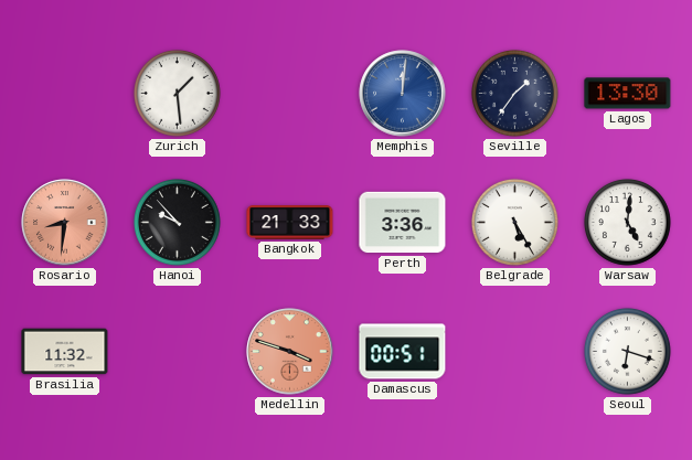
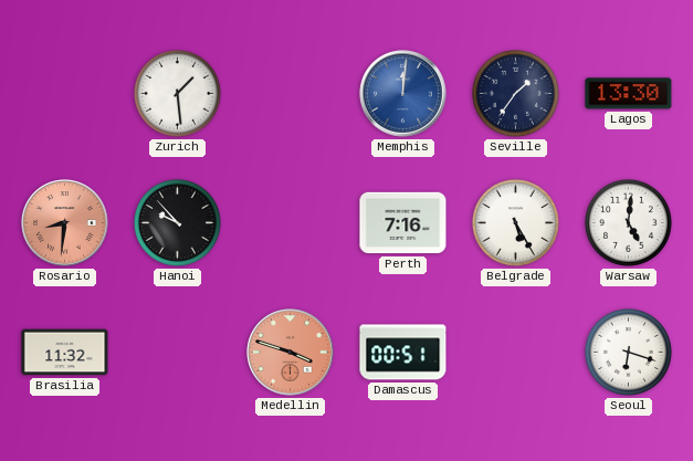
Bangkok: 21:33 -> none (290, 223)
Perth: 3:36 -> 7:16 (403, 223)
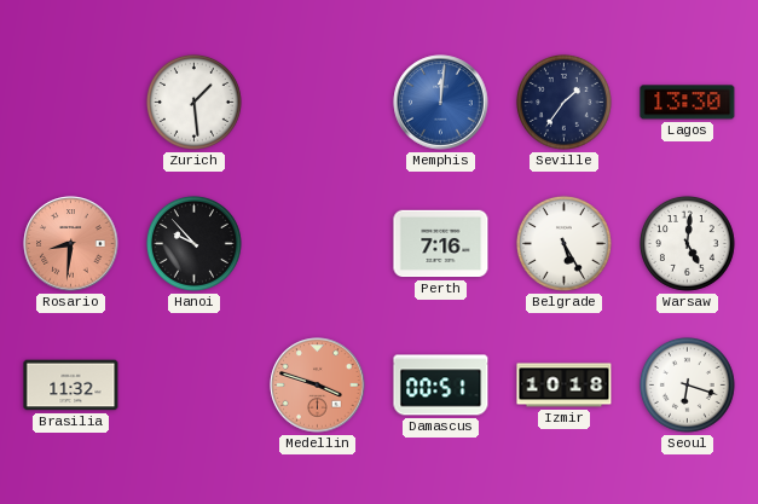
Izmir: none -> 10:18 (565, 386)
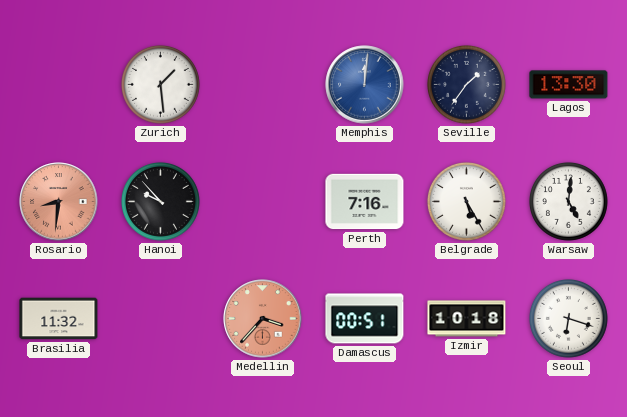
Medellin: 3:48 -> 3:37 (263, 319)
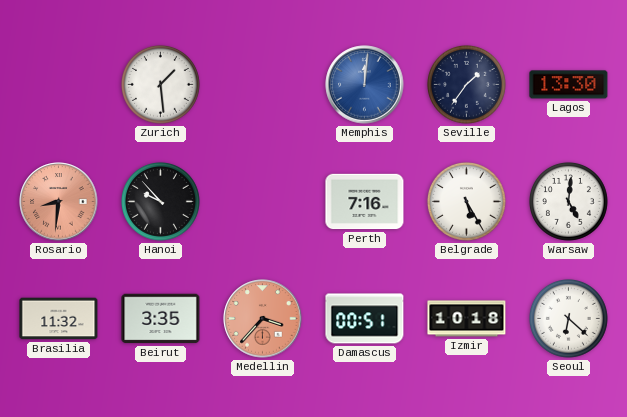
Beirut: none -> 3:35 (161, 319)
Seoul: 6:18 -> 6:22 (568, 318)
